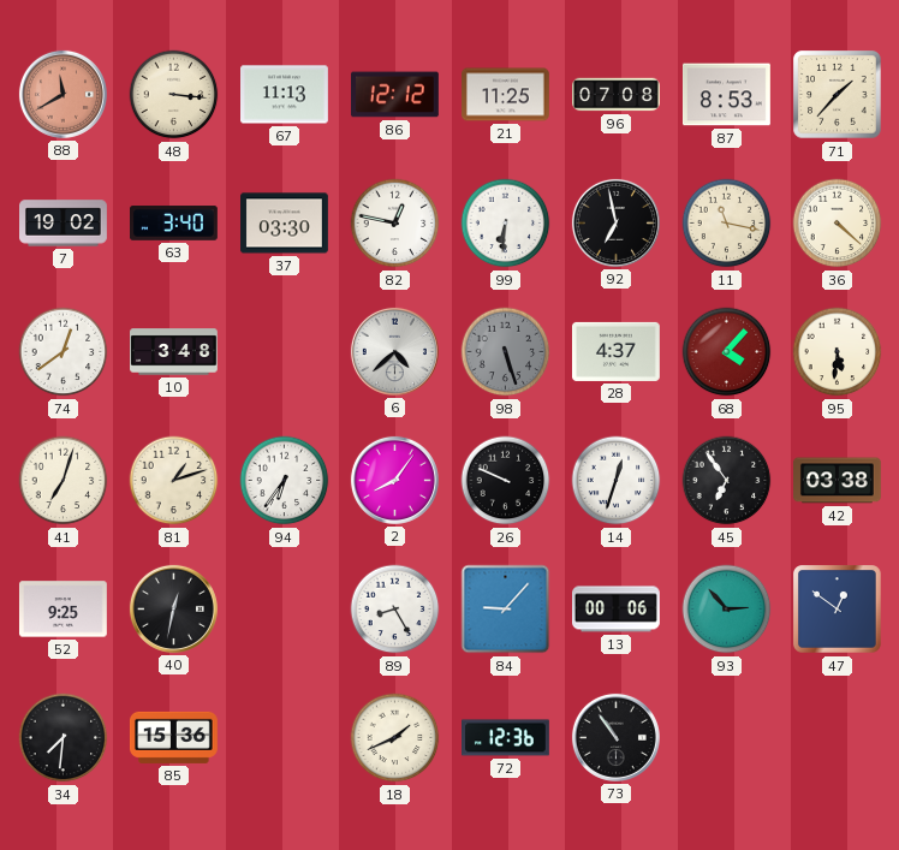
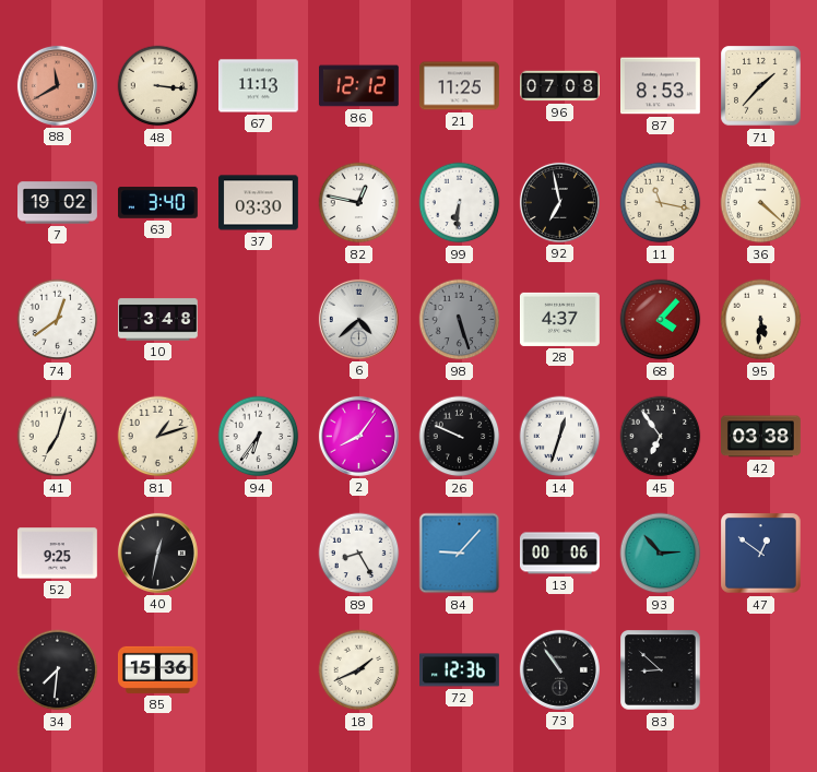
83: none -> 8:52 (661, 670)
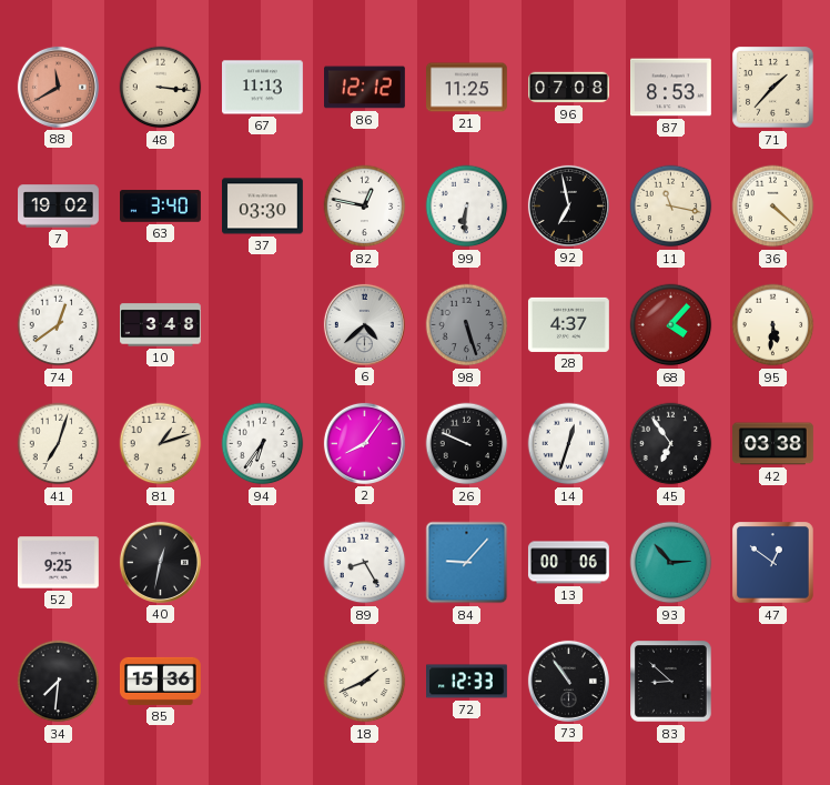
72: 12:36 -> 12:33 (467, 682)
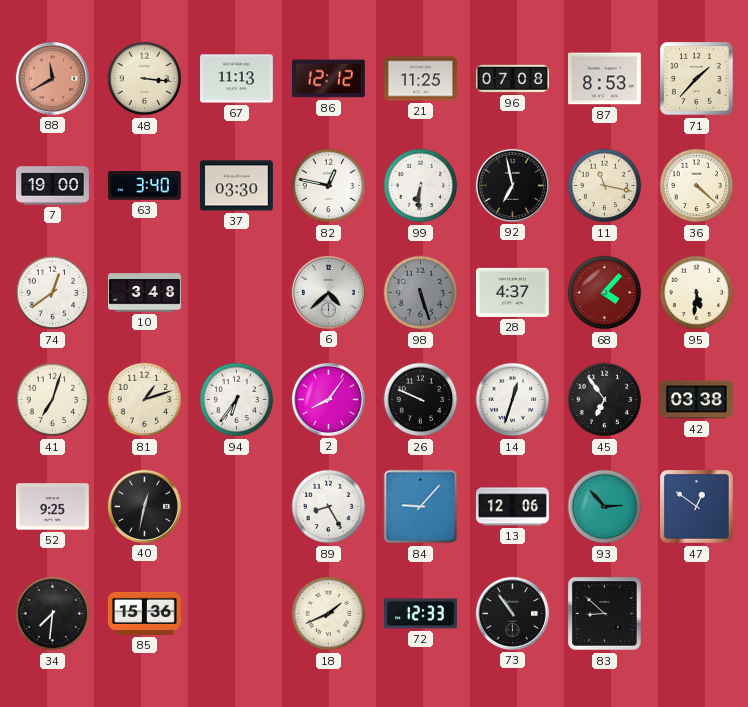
7: 19:02 -> 19:00 (53, 186)
13: 00:06 -> 12:06 (513, 507)
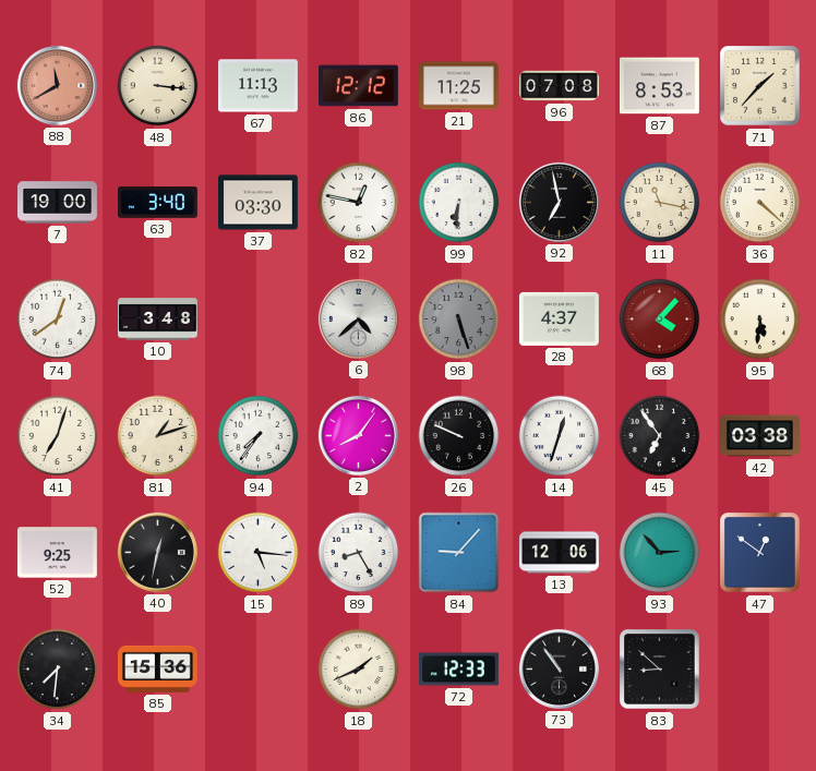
94: 6:36 -> 7:36 (259, 436)
15: none -> 5:16 (259, 553)
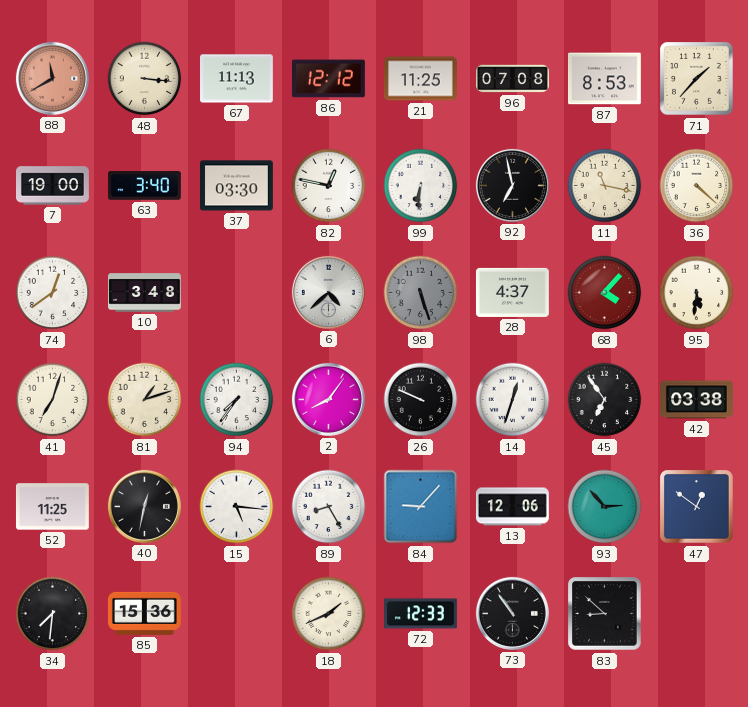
52: 9:25 -> 11:25 (52, 507)
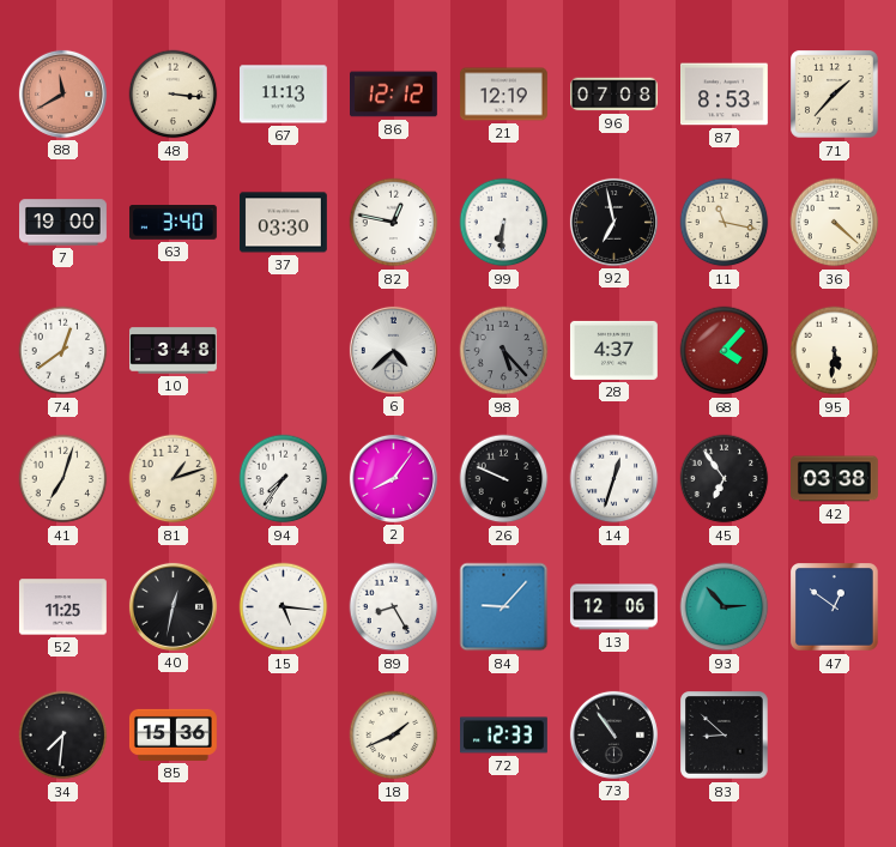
21: 11:25 -> 12:19 (504, 95)
98: 5:27 -> 5:23 (504, 351)
